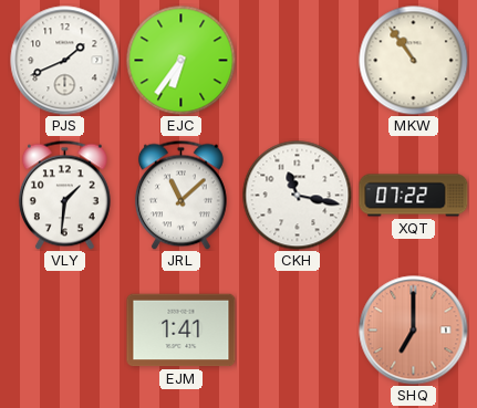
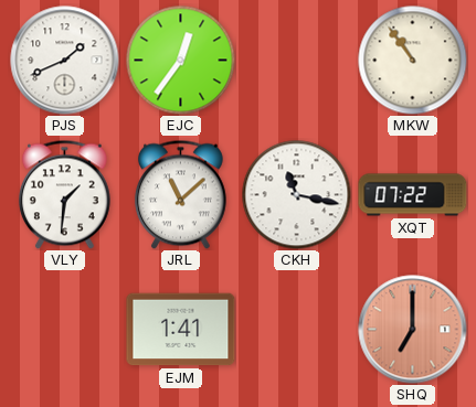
EJC: 6:36 -> 12:36 (181, 61)
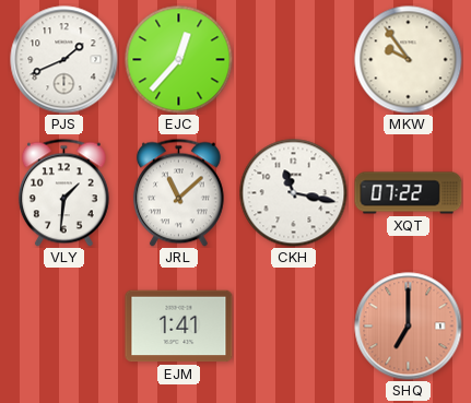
EJC: 12:36 -> 12:37 (179, 60)
MKW: 10:54 -> 9:54 (409, 60)
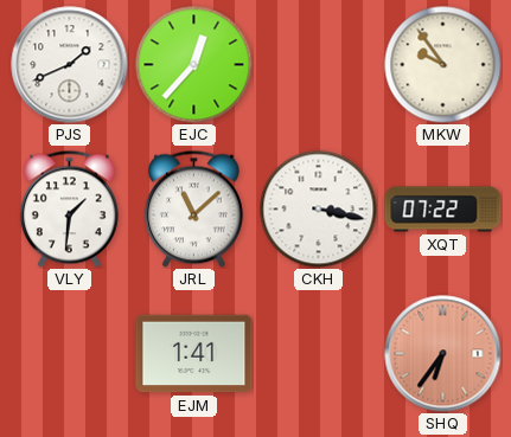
CKH: 11:17 -> 3:17 (319, 210)
SHQ: 7:00 -> 6:36 (443, 354)
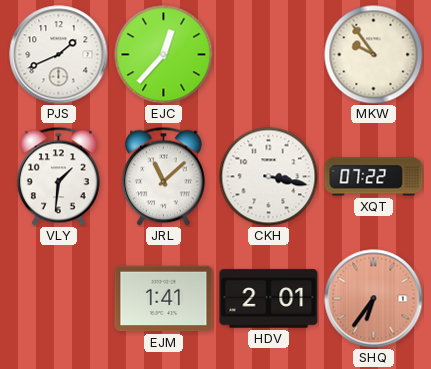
HDV: none -> 2:01 (269, 299)
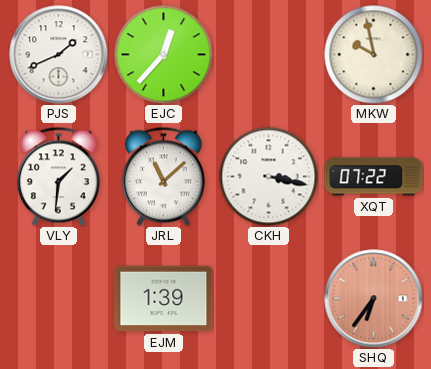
MKW: 9:54 -> 9:58 (374, 55)
EJM: 1:41 -> 1:39 (164, 299)
HDV: 2:01 -> none (269, 299)
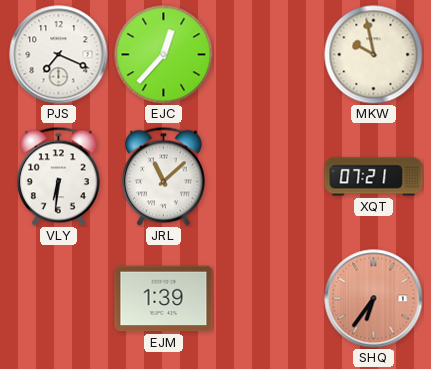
PJS: 1:41 -> 7:19 (59, 55)
VLY: 1:31 -> 6:31 (58, 176)
CKH: 3:17 -> none (269, 177)
XQT: 07:22 -> 07:21 (374, 177)
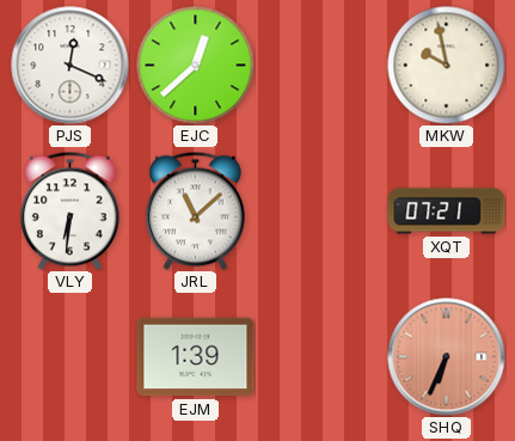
PJS: 7:19 -> 12:19 (70, 66)
EJC: 12:37 -> 12:38 (196, 66)
SHQ: 6:36 -> 6:34 (447, 357)
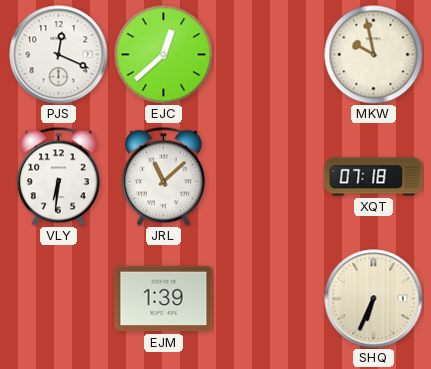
XQT: 07:21 -> 07:18 (374, 177)
SHQ dial: salmon -> cream (374, 299)
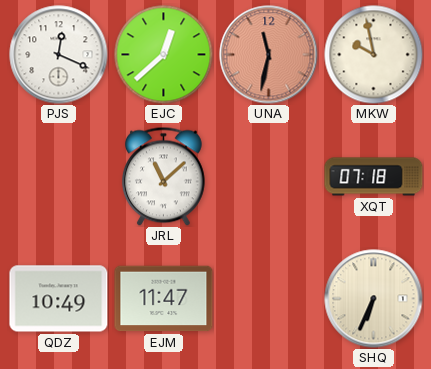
UNA: none -> 11:32 (269, 55)
VLY: 6:31 -> none (58, 176)
QDZ: none -> 10:49 (59, 299)
EJM: 1:39 -> 11:47 (164, 299)
